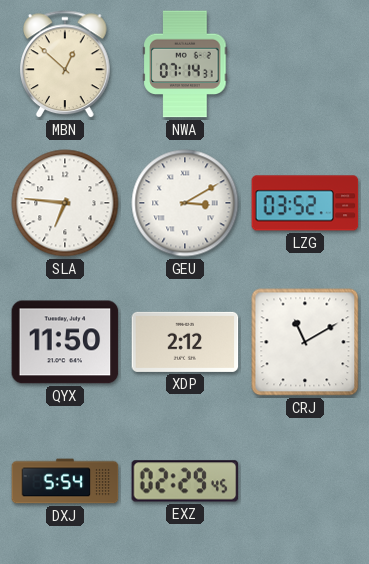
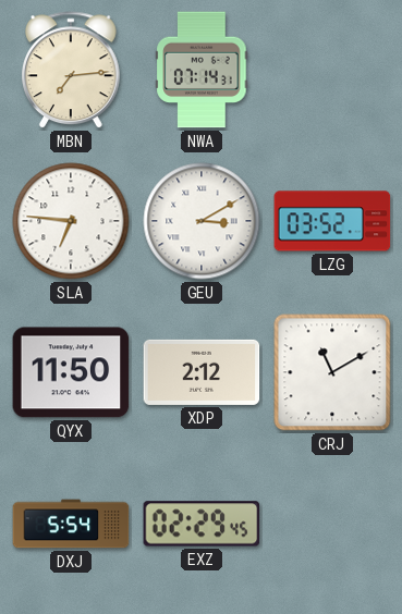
MBN: 12:52 -> 7:14 (72, 71)
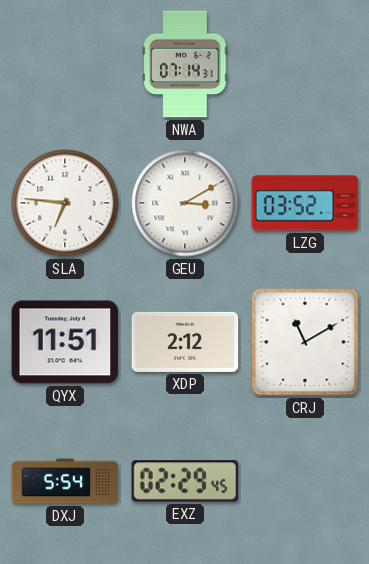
MBN: 7:14 -> none (72, 71)
QYX: 11:50 -> 11:51 (65, 342)
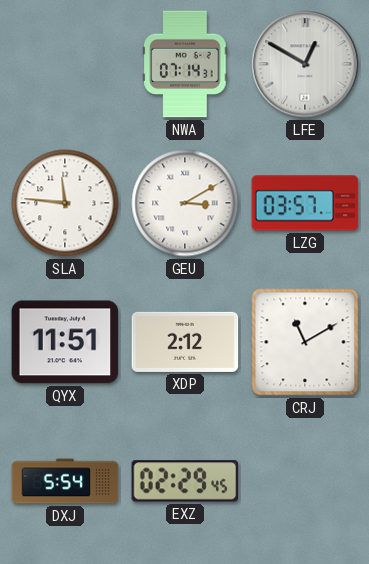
LFE: none -> 12:50 (305, 64)
SLA: 6:46 -> 11:46 (65, 203)
LZG: 03:52 -> 03:57 (305, 203)
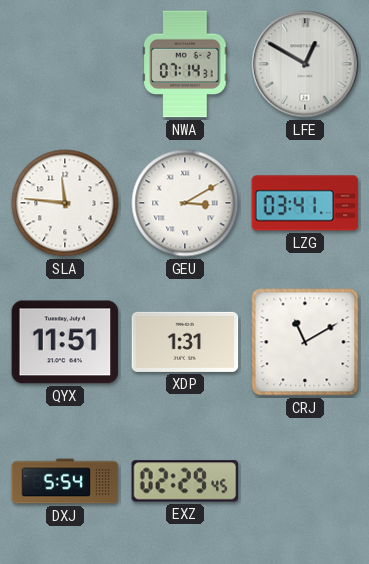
LZG: 03:57 -> 03:41 (305, 203)
XDP: 2:12 -> 1:31 (185, 342)
